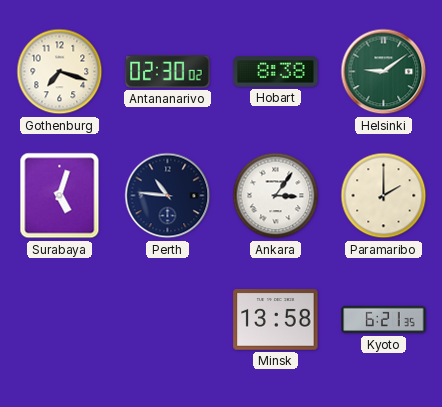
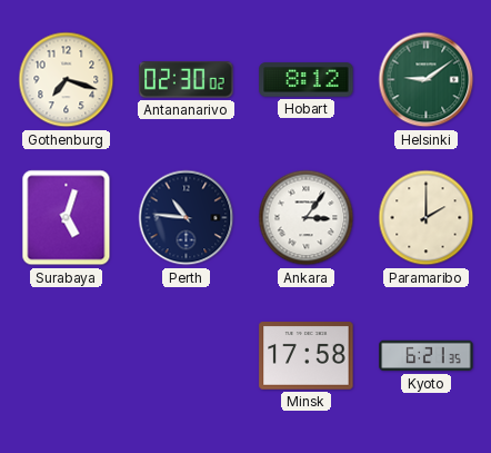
Hobart: 8:38 -> 8:12 (307, 80)
Minsk: 13:58 -> 17:58 (307, 356)
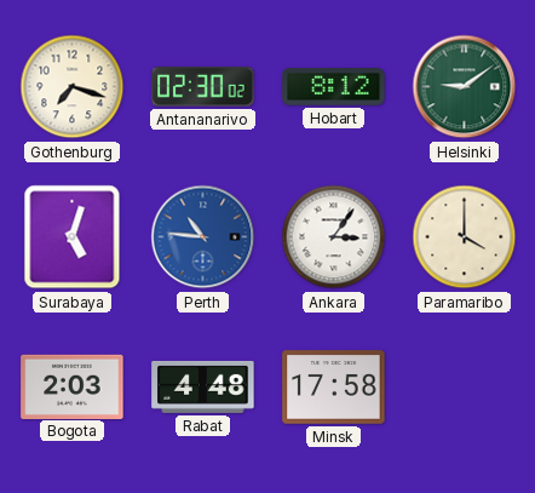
Perth dial: navy -> blue (203, 237)
Paramaribo: 2:00 -> 4:00 (465, 237)
Bogota: none -> 2:03 (73, 386)
Rabat: none -> 4:48 (203, 386)
Kyoto: 6:21 -> none (427, 356)
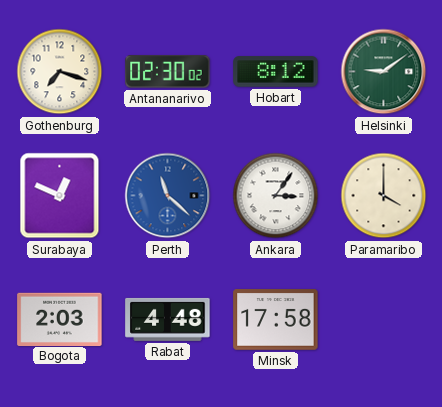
Surabaya: 5:03 -> 12:49 (60, 196)
Perth: 10:46 -> 11:22 (168, 196)
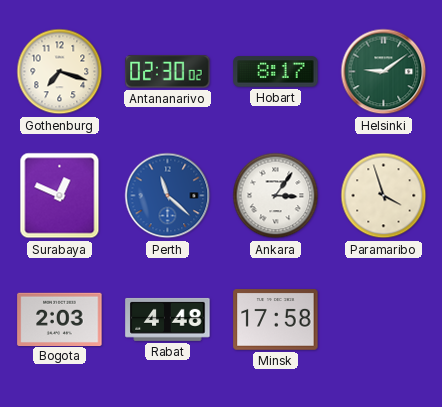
Hobart: 8:12 -> 8:17 (276, 72)
Paramaribo: 4:00 -> 3:57 (384, 196)
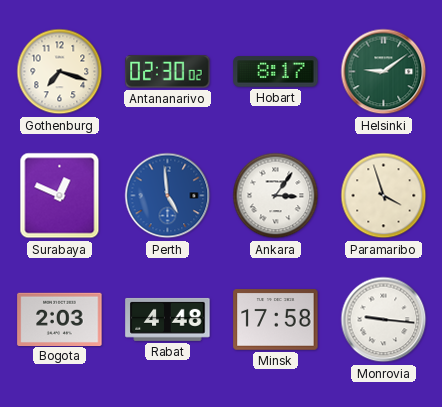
Perth: 11:22 -> 4:59 (168, 196)
Monrovia: none -> 9:16 (384, 320)
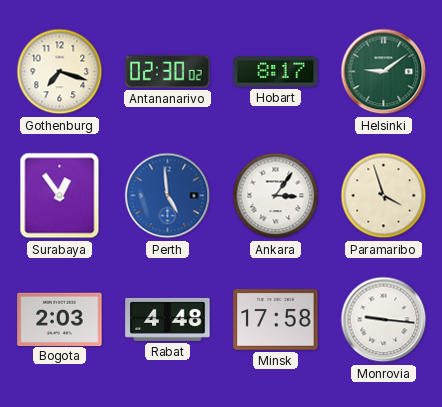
Surabaya: 12:49 -> 12:54 (60, 196)
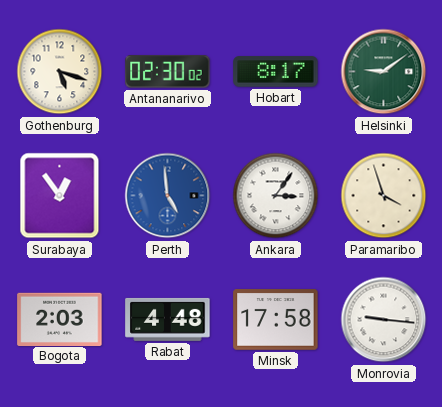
Gothenburg: 7:18 -> 5:18 (60, 72)
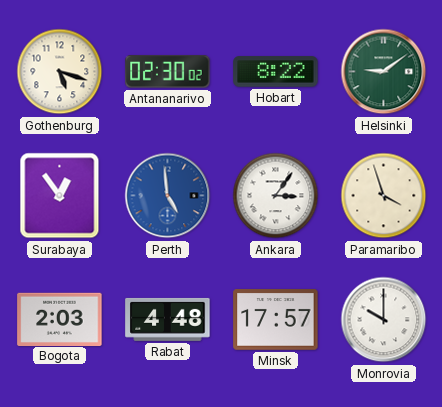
Hobart: 8:17 -> 8:22 (276, 72)
Minsk: 17:58 -> 17:57 (276, 320)
Monrovia: 9:16 -> 10:00 (384, 320)
